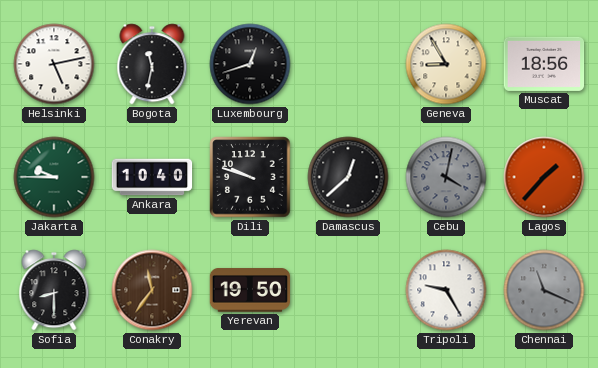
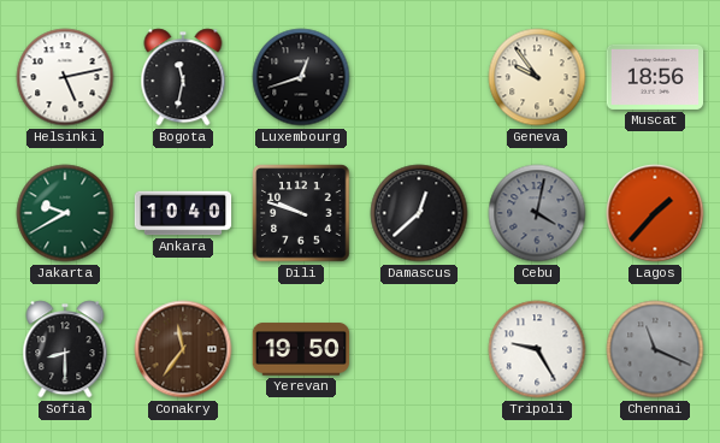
Geneva: 8:55 -> 9:54 (537, 77)
Jakarta: 9:45 -> 9:40 (65, 213)
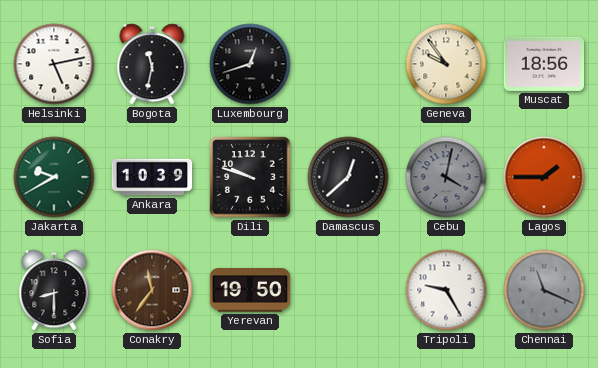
Ankara: 10:40 -> 10:39 (152, 177)
Lagos: 1:37 -> 1:45 (544, 177)
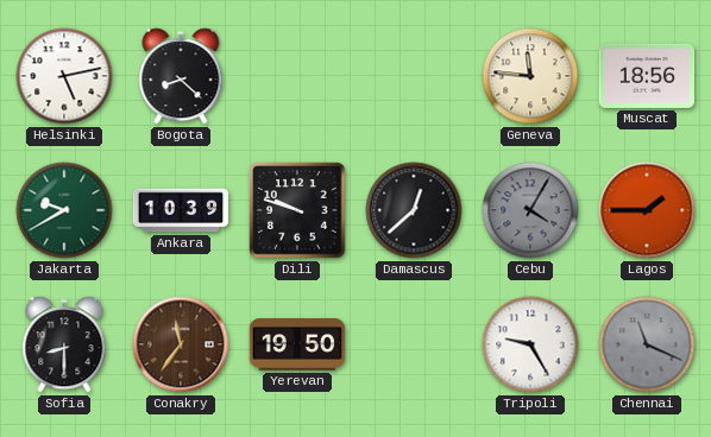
Bogota: 11:32 -> 8:22 (181, 76)
Luxembourg: 12:42 -> none (250, 64)
Geneva: 9:54 -> 11:46 (530, 76)
Cebu: 4:02 -> 4:05 (530, 210)
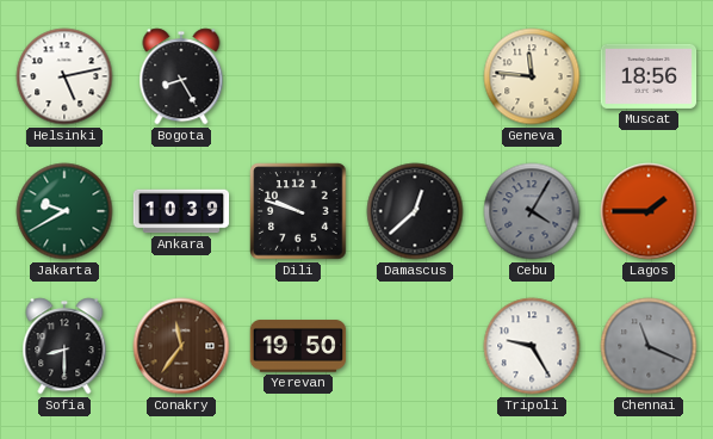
Bogota: 8:22 -> 8:25 (181, 76)
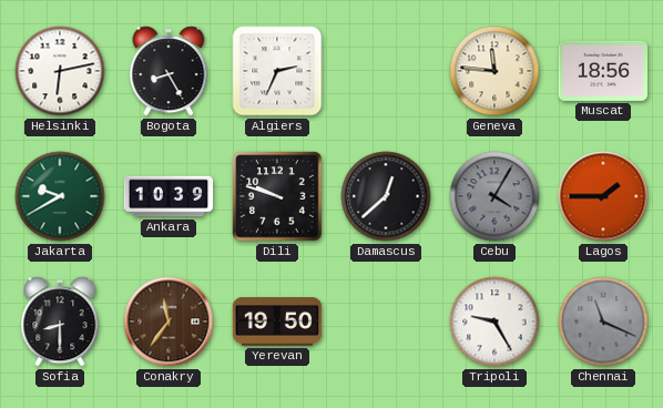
Helsinki: 5:13 -> 6:13 (60, 71)
Algiers: none -> 2:34 (277, 71)
